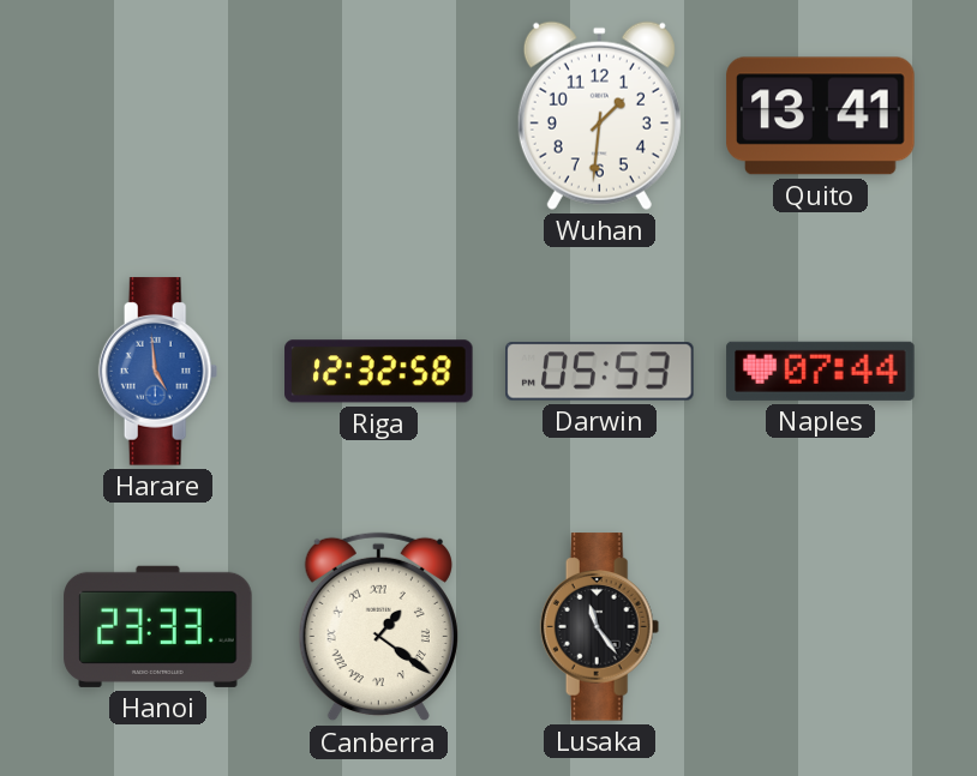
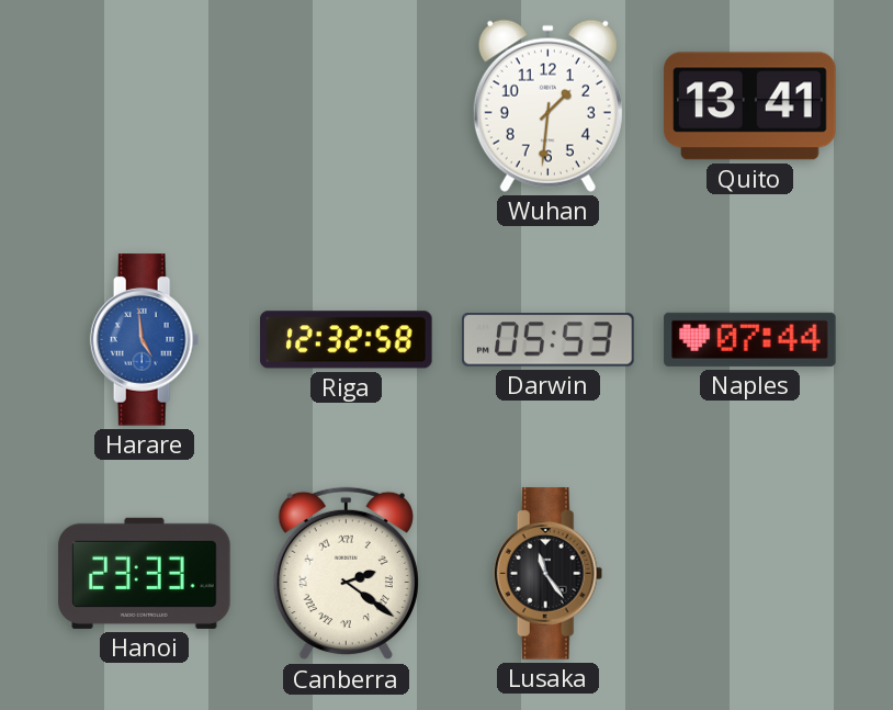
Canberra: 1:21 -> 2:21 (346, 574)
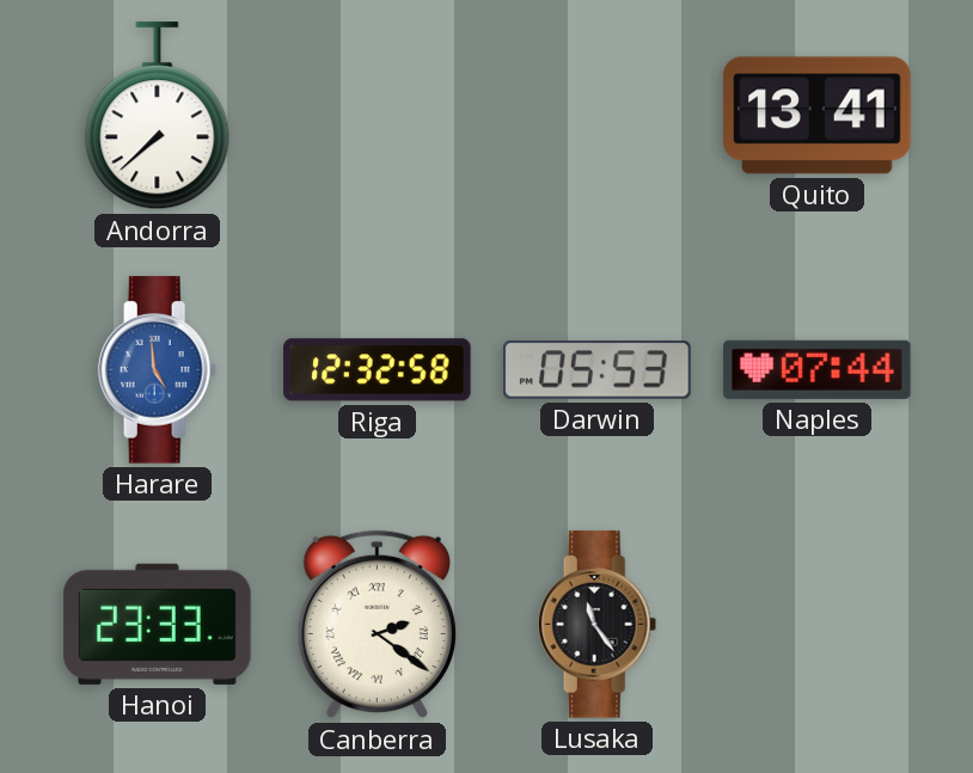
Andorra: none -> 7:38 (158, 116)
Wuhan: 1:31 -> none (547, 105)
